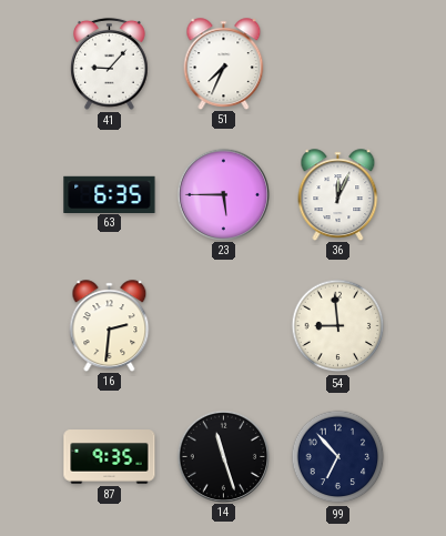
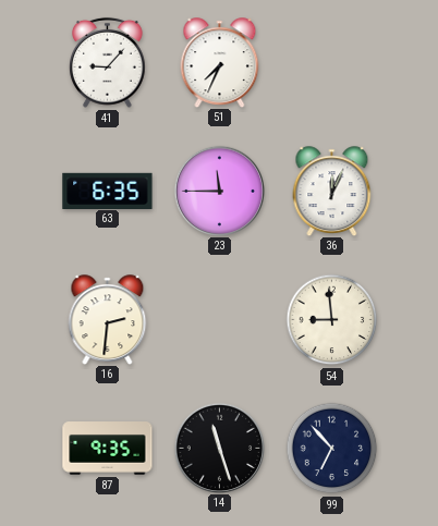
23: 5:45 -> 11:45 (219, 191)
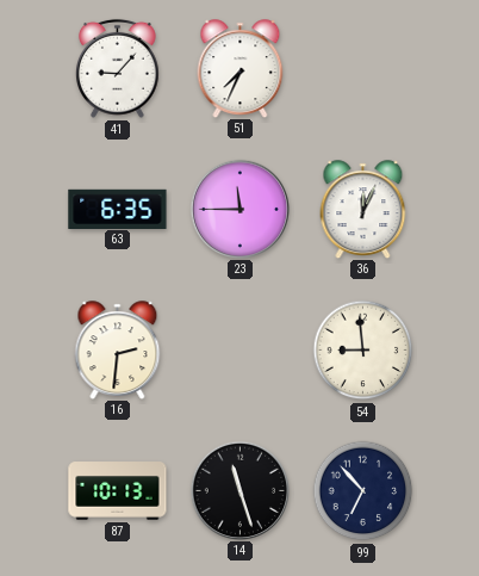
87: 9:35 -> 10:13 (118, 491)
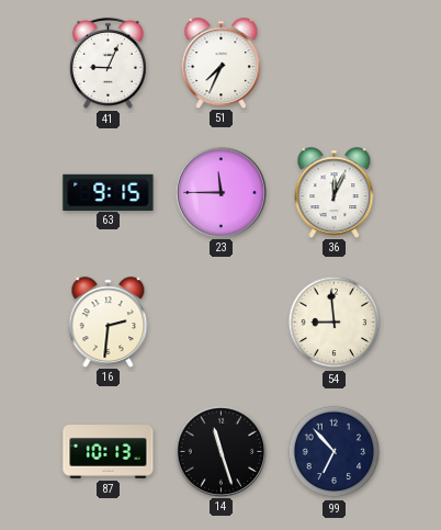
41: 9:07 -> 9:04 (109, 63)
63: 6:35 -> 9:15 (109, 192)
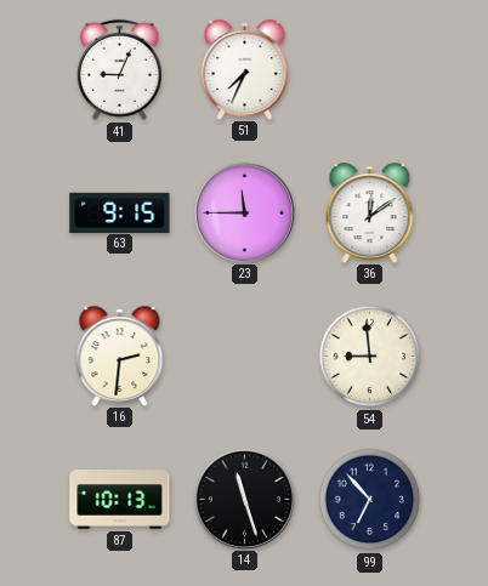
36: 12:04 -> 12:09 (370, 212)
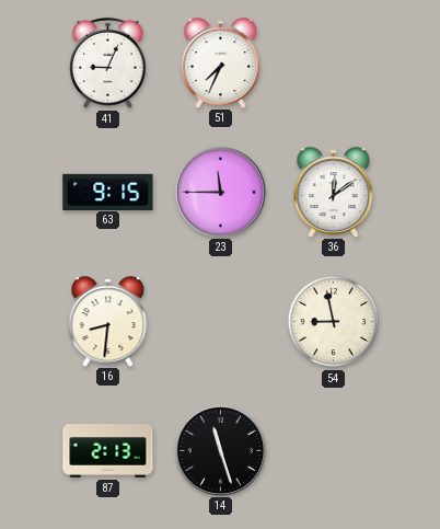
16: 2:31 -> 8:31 (108, 321)
54: 8:59 -> 8:58 (334, 322)
87: 10:13 -> 2:13 (108, 451)
99: 6:53 -> none (370, 500)
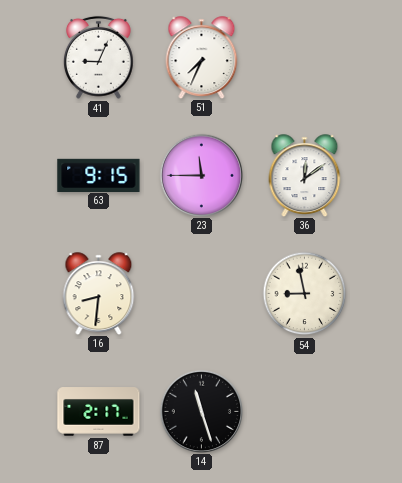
87: 2:13 -> 2:17 (99, 412)
